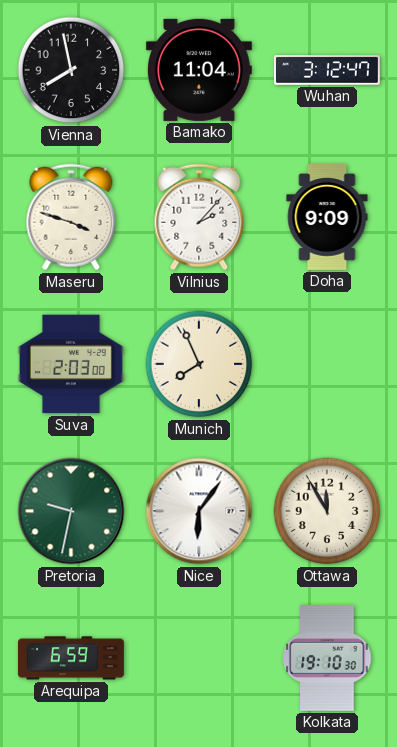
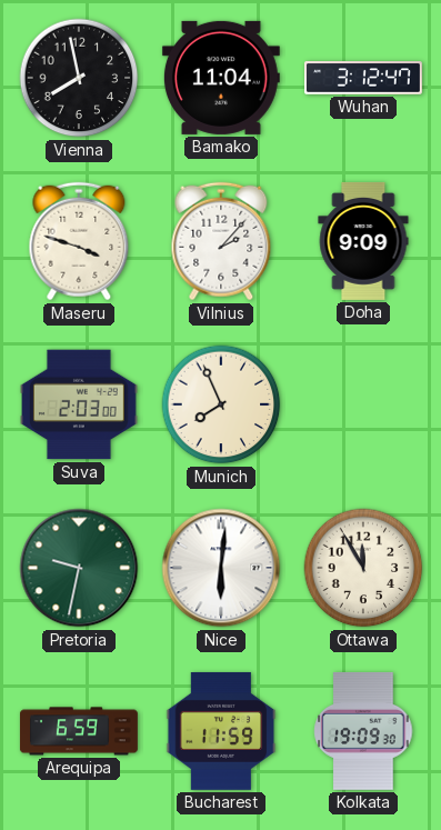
Nice: 6:06 -> 6:01 (221, 568)
Bucharest: none -> 11:59 (221, 731)
Kolkata: 19:10 -> 19:09 (363, 731)
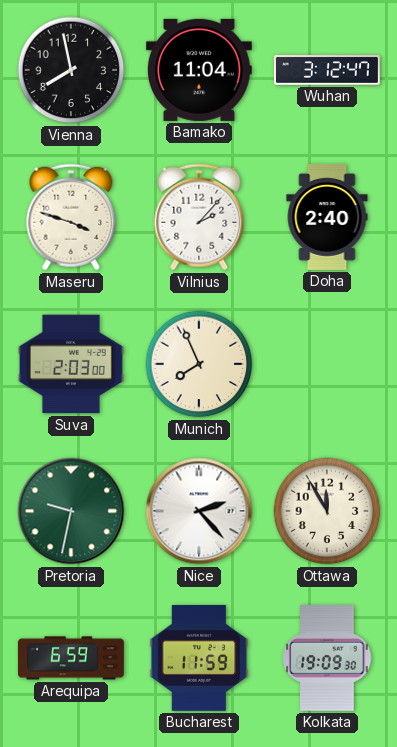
Doha: 9:09 -> 2:40 (327, 217)
Nice: 6:01 -> 2:23 (199, 511)
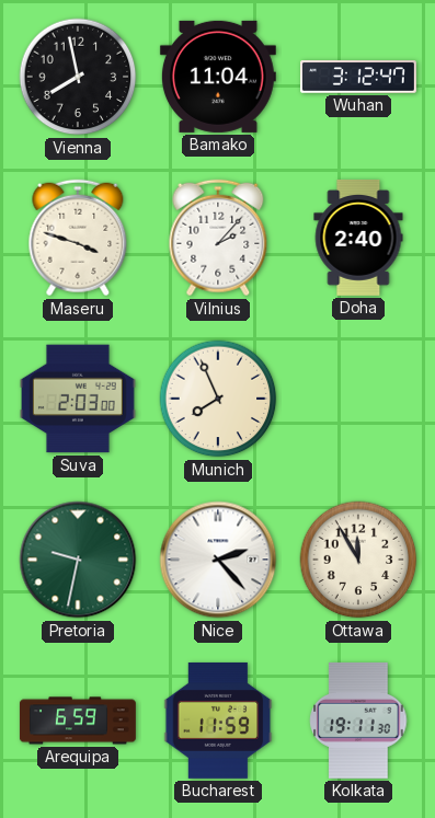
Kolkata: 19:09 -> 19:11 (358, 721)
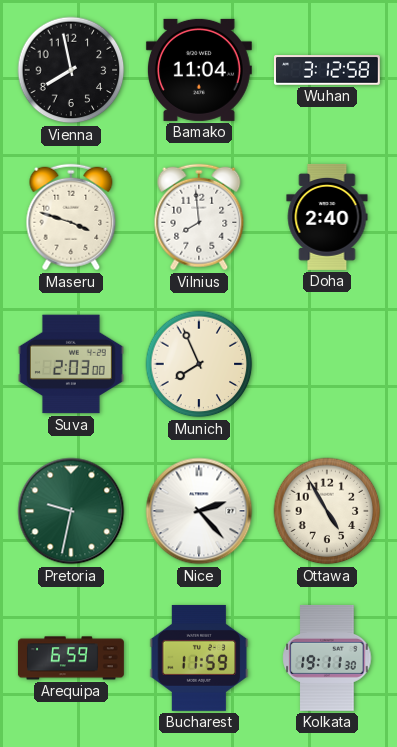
Wuhan: 3:12:47 -> 3:12:58 (328, 70)
Vilnius: 2:07 -> 7:59 (199, 217)
Ottawa: 11:55 -> 4:55 (327, 511)
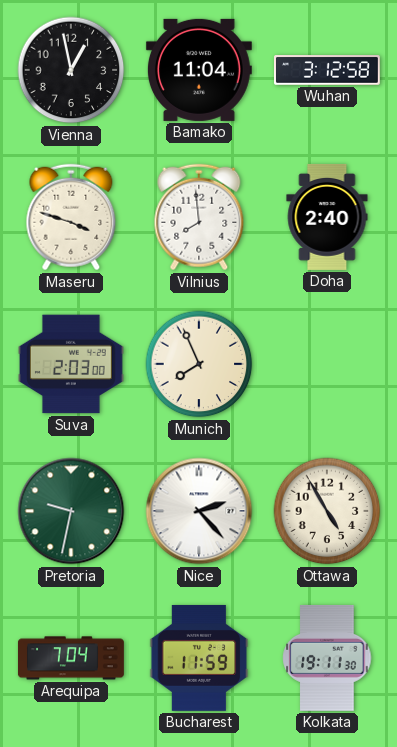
Vienna: 7:58 -> 12:58 (71, 70)
Arequipa: 6:59 -> 7:04 (71, 658)
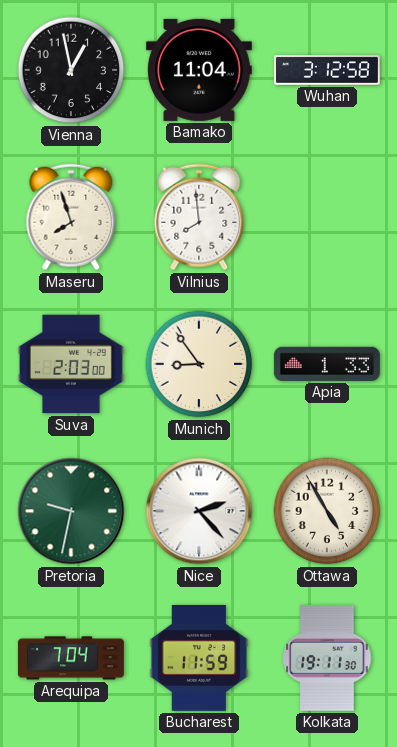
Maseru: 3:48 -> 7:57 (71, 217)
Doha: 2:40 -> none (327, 217)
Munich: 7:56 -> 8:54 (199, 364)
Apia: none -> 1:33 (327, 364)
